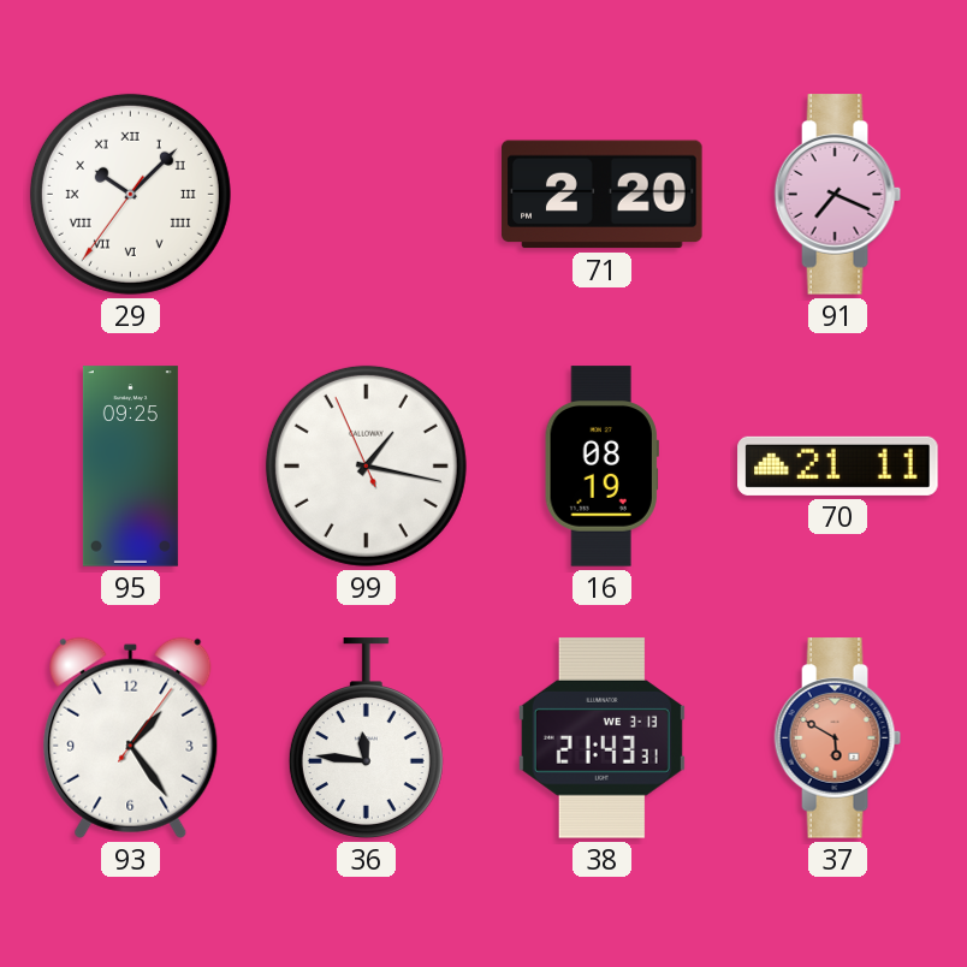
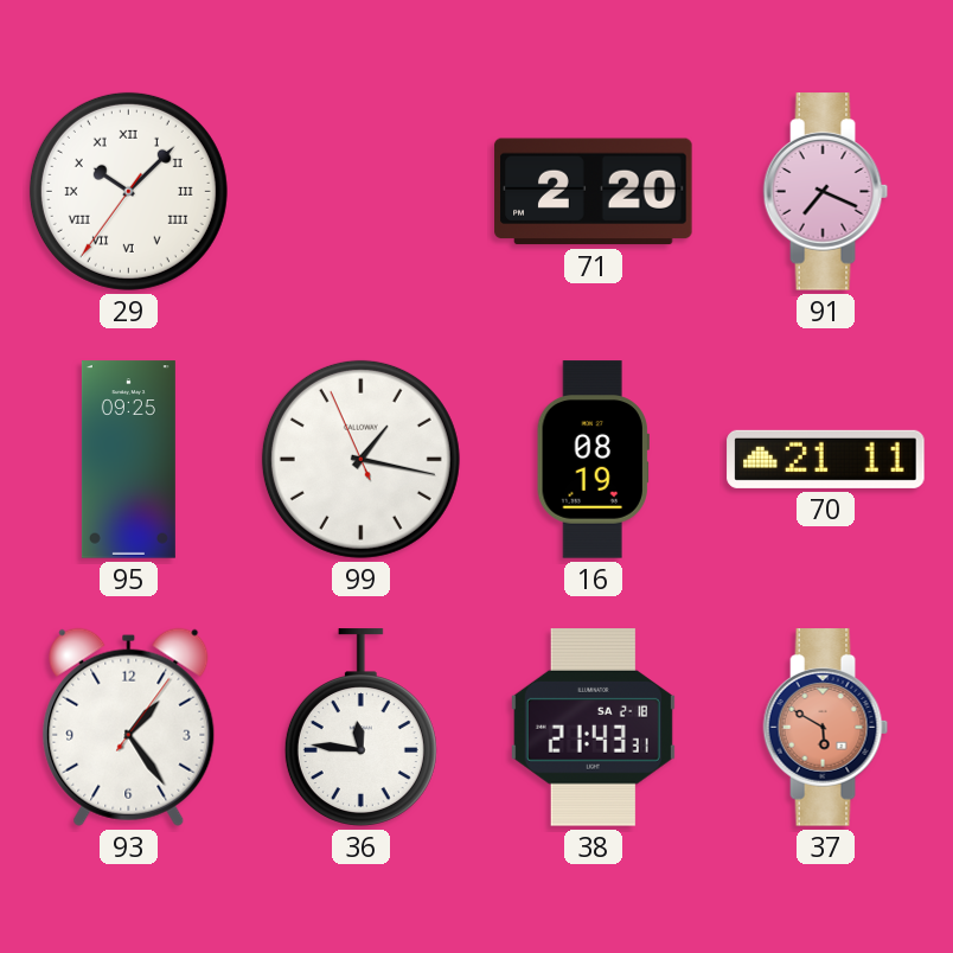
38 date: WE 3-13 -> SA 2-18 (593, 728)
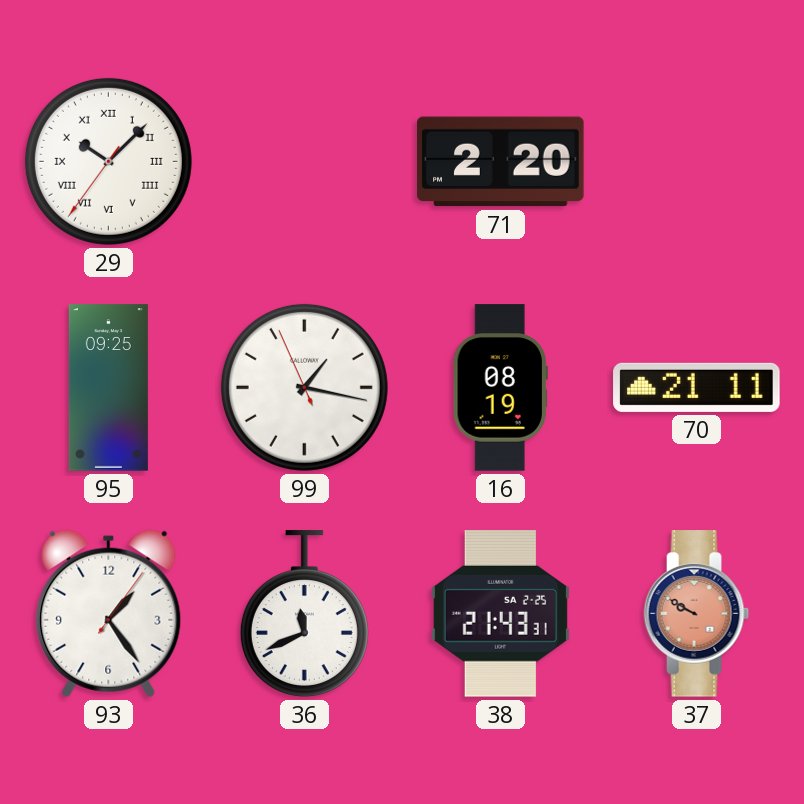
91: 7:19 -> none (826, 192)
36: 11:46 -> 11:41 (304, 614)
38 date: SA 2-18 -> SA 2-25 (500, 614)
37: 5:50 -> 9:50 (697, 614)
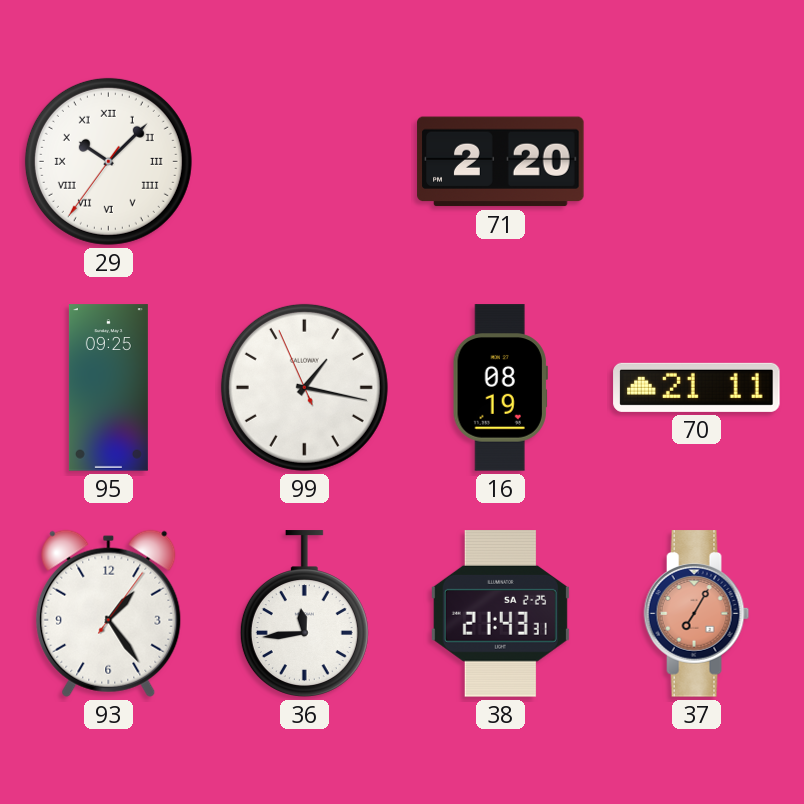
36: 11:41 -> 11:44 (304, 614)
37: 9:50 -> 7:05 (697, 614)
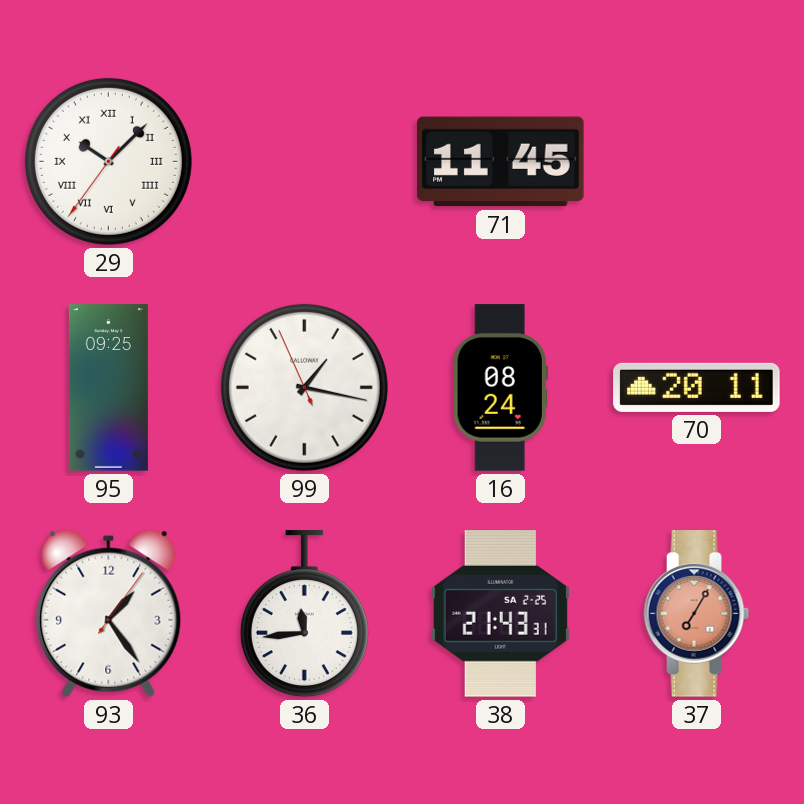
71: 2:20 -> 11:45 (501, 162)
16: 08:19 -> 08:24 (500, 388)
70: 21:11 -> 20:11 (697, 387)
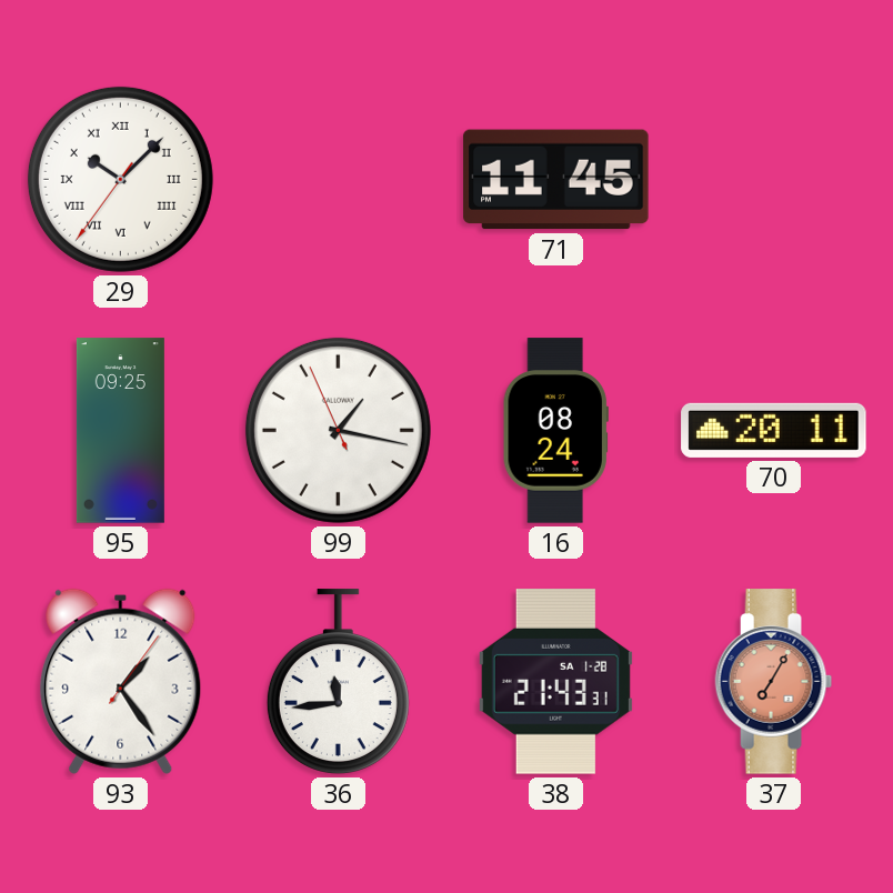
38 date: SA 2-25 -> SA 1-28 (555, 682)
